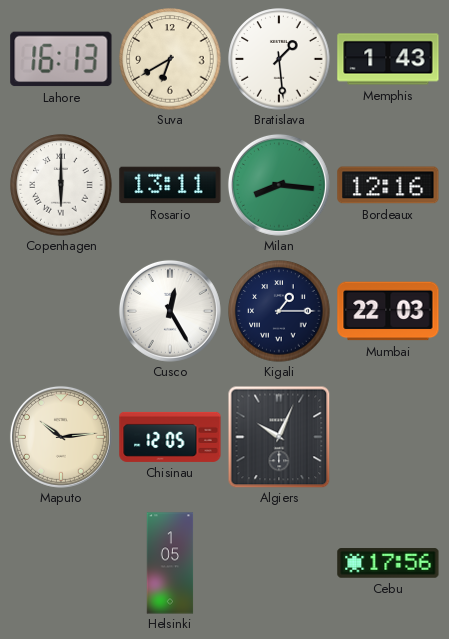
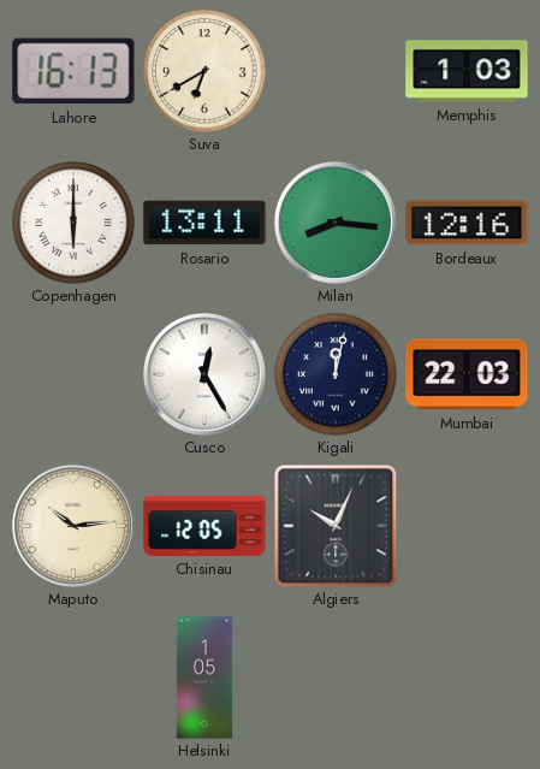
Bratislava: 1:29 -> none (279, 59)
Memphis: 1:43 -> 1:03 (467, 71)
Kigali: 1:15 -> 12:02 (336, 374)
Cebu: 17:56 -> none (388, 563)
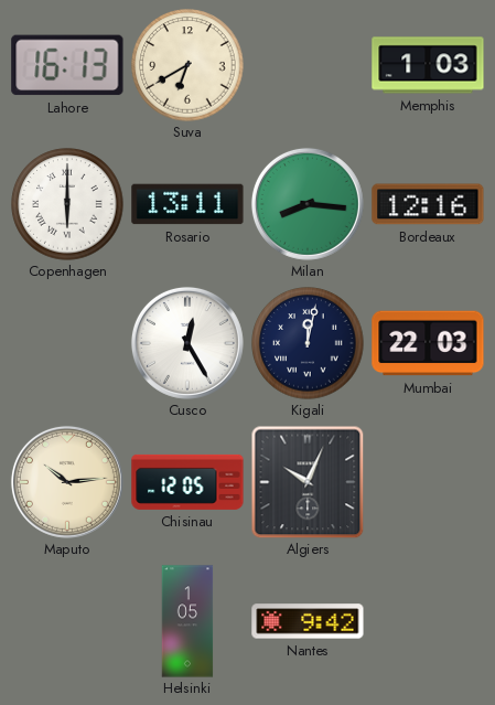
Nantes: none -> 9:42 (308, 621)
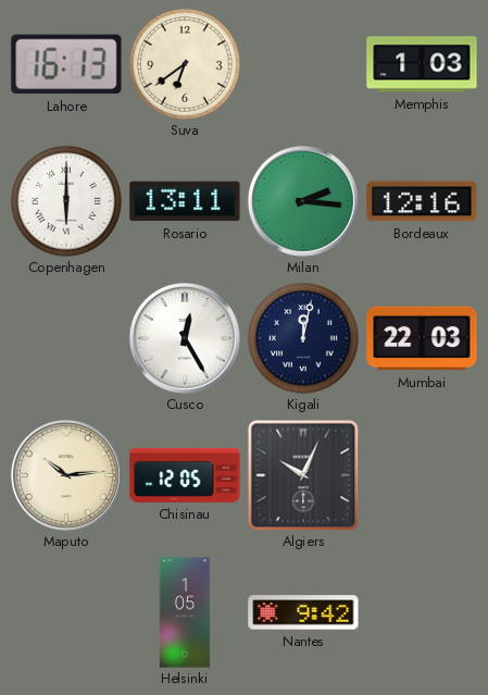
Suva: 6:40 -> 6:39 (185, 64)
Milan: 8:16 -> 2:16 (303, 201)
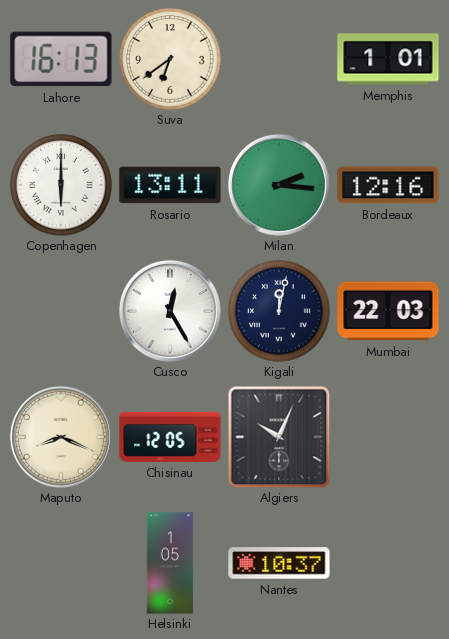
Memphis: 1:03 -> 1:01 (388, 59)
Maputo: 10:14 -> 8:19 (61, 437)
Nantes: 9:42 -> 10:37 (279, 563)
